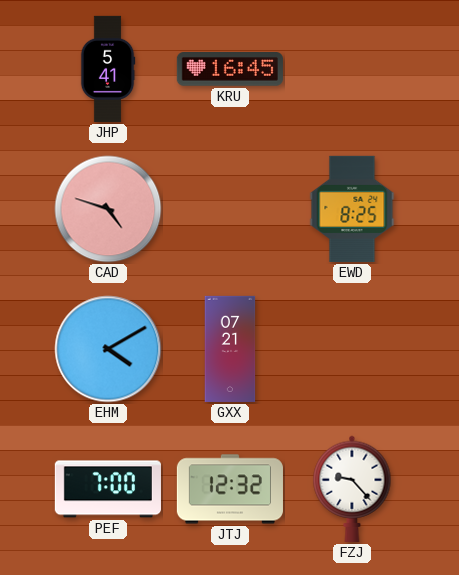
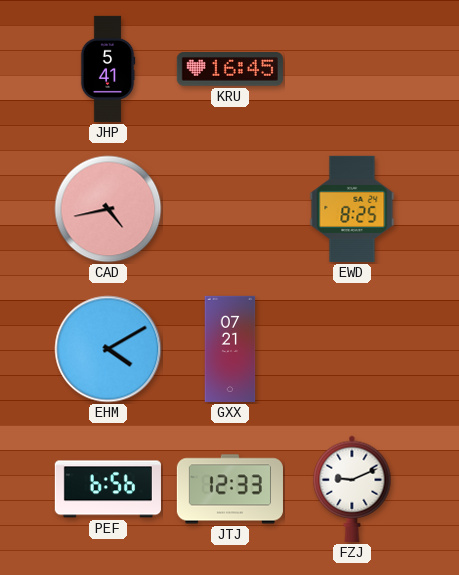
CAD: 4:48 -> 4:43 (108, 209)
PEF: 7:00 -> 6:56 (108, 489)
JTJ: 12:32 -> 12:33 (230, 489)
FZJ: 9:23 -> 9:11 (352, 489)
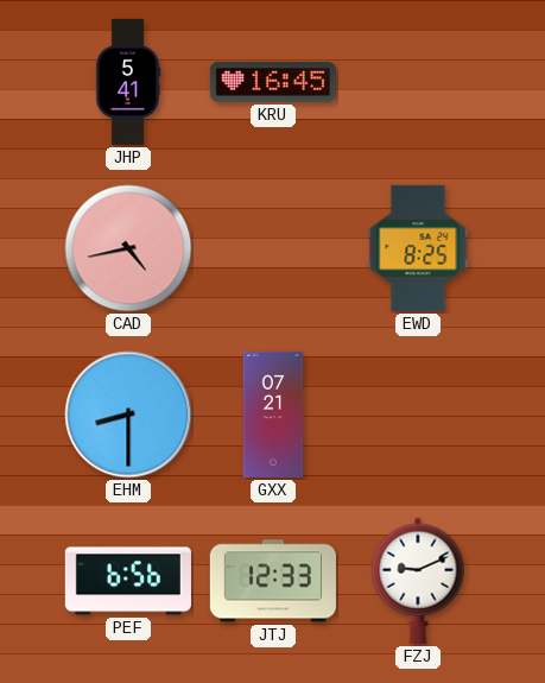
EHM: 4:10 -> 8:30 (128, 415)
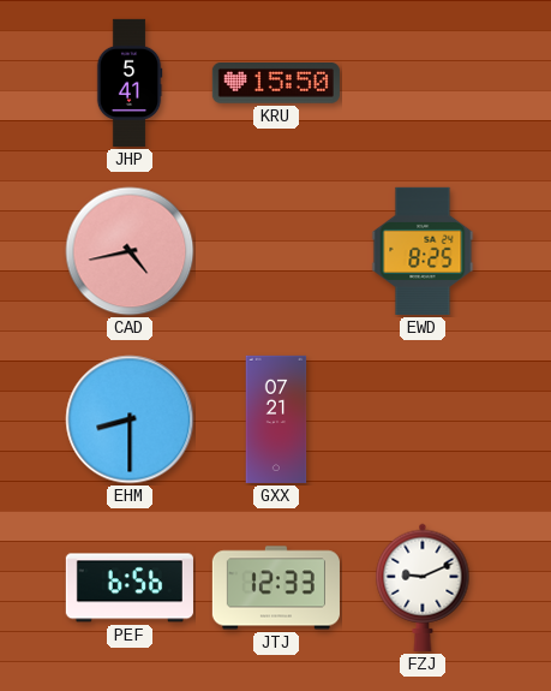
KRU: 16:45 -> 15:50 (276, 83)
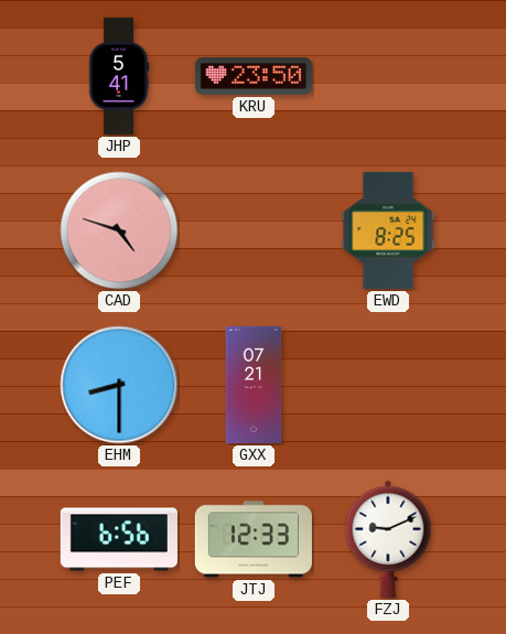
KRU: 15:50 -> 23:50 (254, 76)
CAD: 4:43 -> 4:48 (119, 230)
